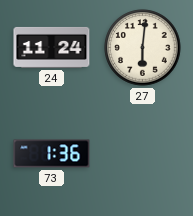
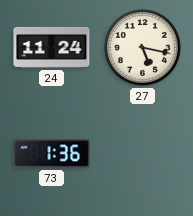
27: 6:01 -> 5:17 (143, 48)
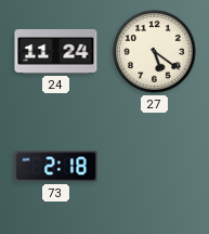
27: 5:17 -> 5:21 (155, 52)
73: 1:36 -> 2:18 (56, 167)
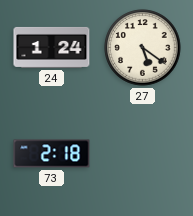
24: 11:24 -> 1:24 (52, 47)
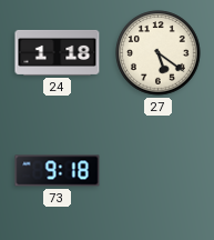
24: 1:24 -> 1:18 (58, 52)
73: 2:18 -> 9:18 (58, 171)
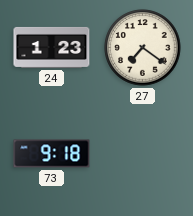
24: 1:18 -> 1:23 (52, 47)
27: 5:21 -> 7:21 (143, 48)
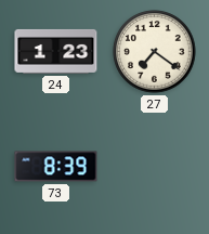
73: 9:18 -> 8:39 (56, 167)
